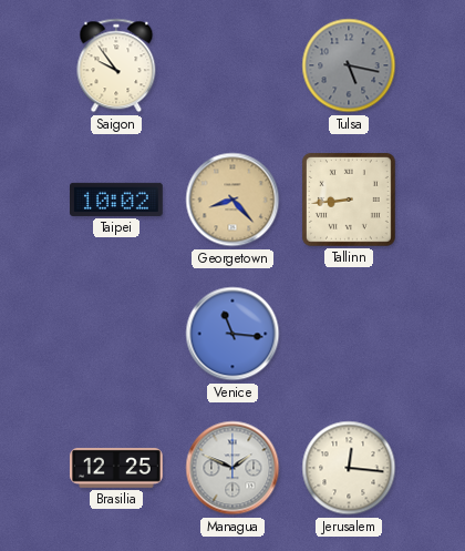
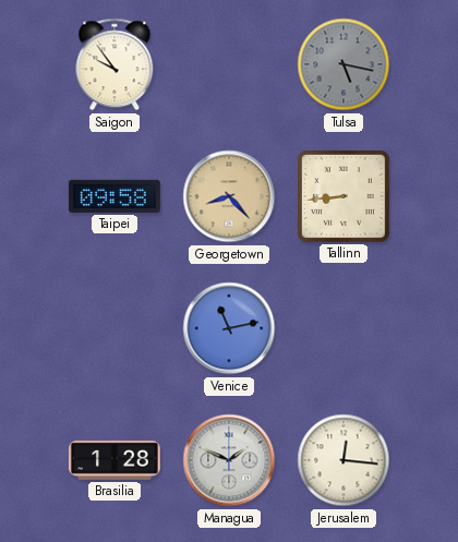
Taipei: 10:02 -> 09:58 (114, 196)
Venice: 11:16 -> 11:13 (229, 328)
Brasilia: 12:25 -> 1:28 (114, 460)
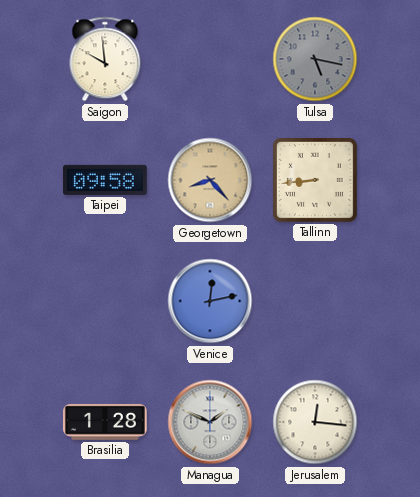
Saigon: 9:54 -> 9:59 (105, 59)
Venice: 11:13 -> 12:13 (210, 301)
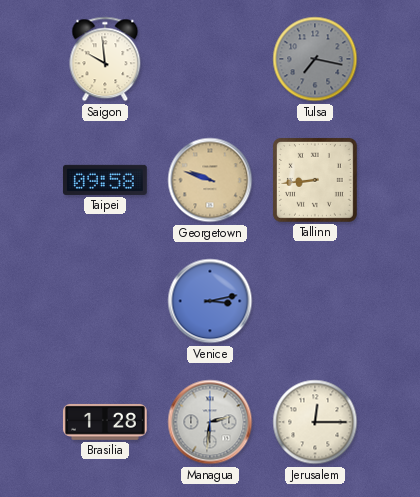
Tulsa: 5:17 -> 7:17 (315, 59)
Georgetown: 8:23 -> 9:48 (210, 180)
Venice: 12:13 -> 3:13 (210, 301)
Managua: 1:49 -> 2:31 (210, 422)
Jerusalem: 12:16 -> 12:15 (315, 422)
